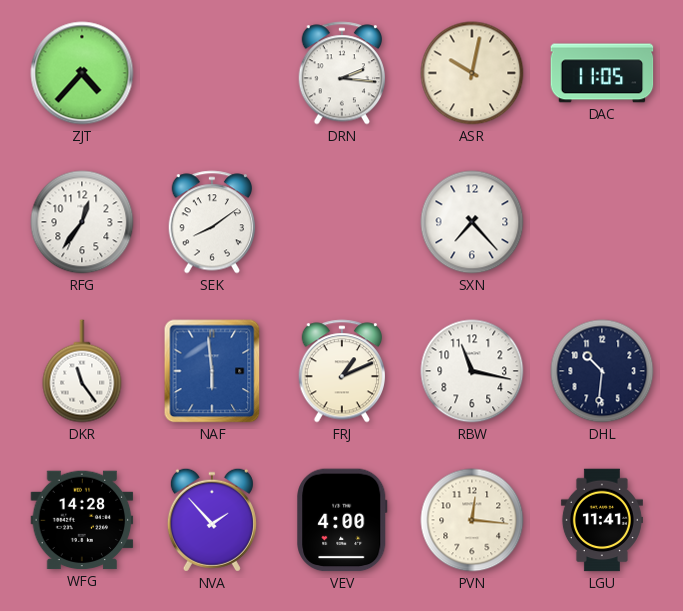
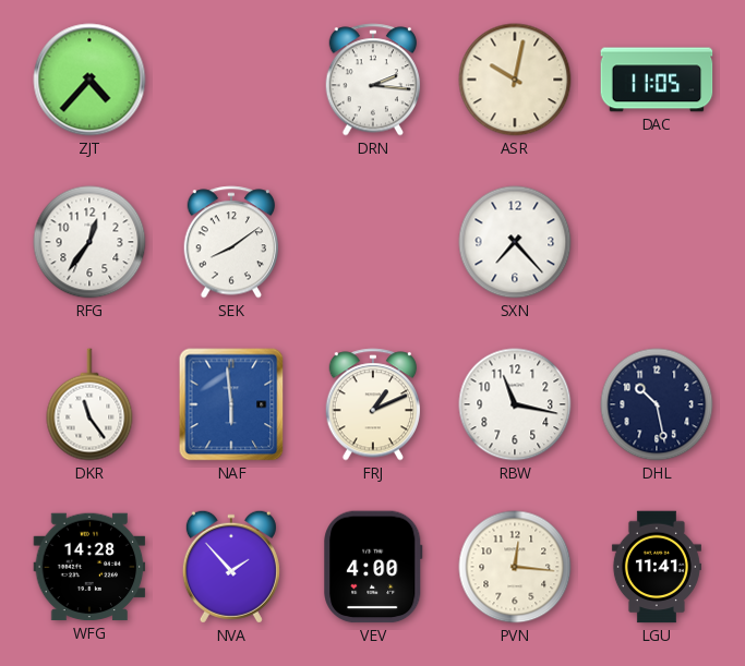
DHL: 10:31 -> 10:28 (657, 404)
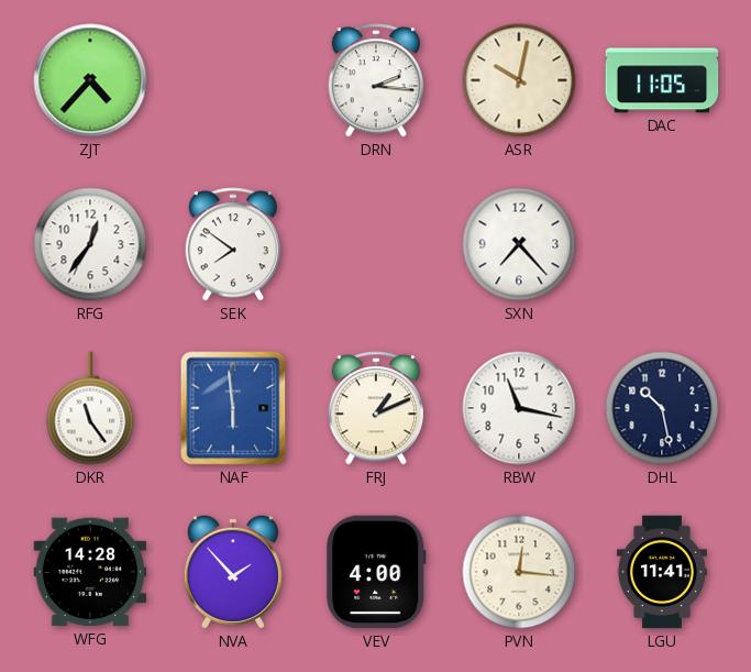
SEK: 8:09 -> 7:51 (233, 244)
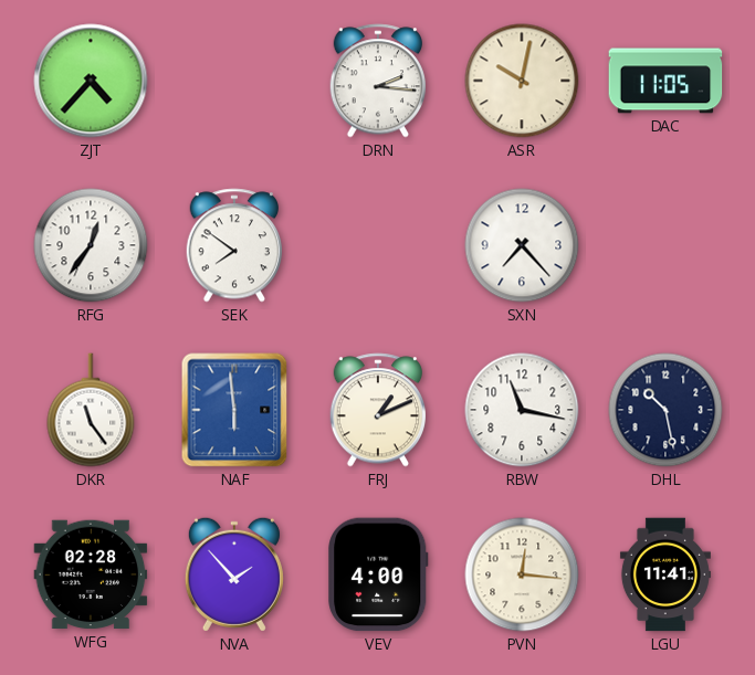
WFG: 14:28 -> 02:28 (91, 574)
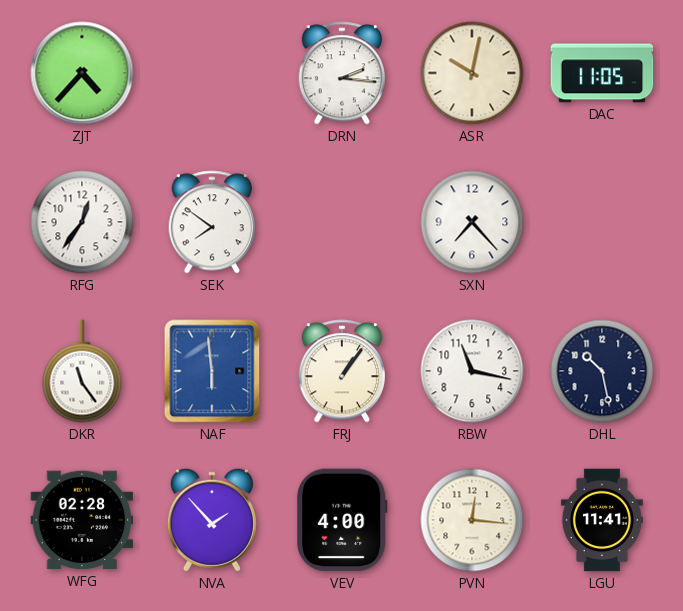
FRJ: 1:11 -> 1:06 (342, 371)
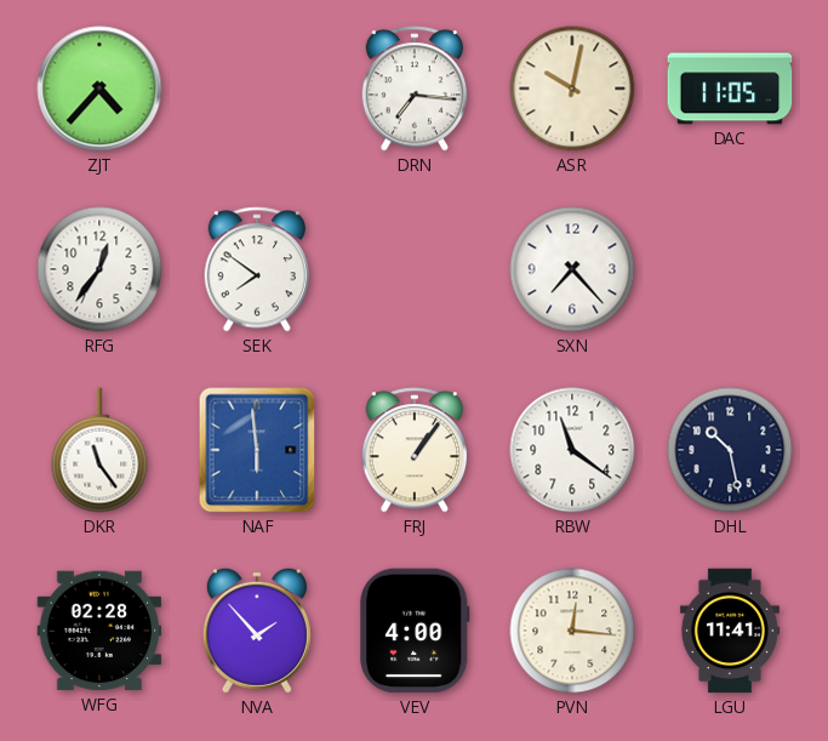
DRN: 2:16 -> 7:16 (415, 89)
RBW: 11:17 -> 11:21 (572, 450)
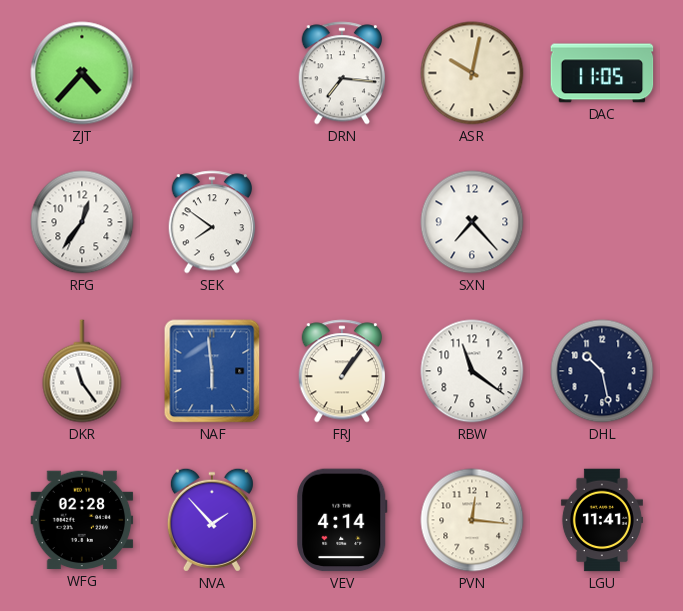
VEV: 4:00 -> 4:14 (342, 520)
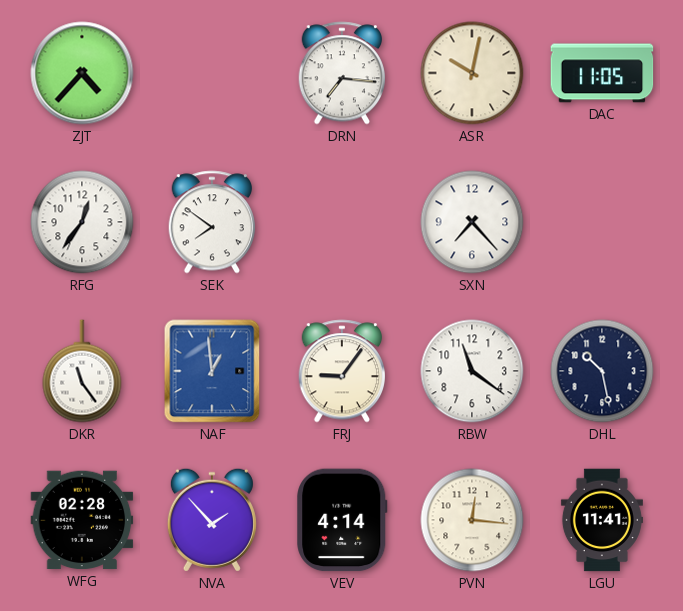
NAF: 5:59 -> 12:59 (212, 371)
FRJ: 1:06 -> 9:06 (342, 371)
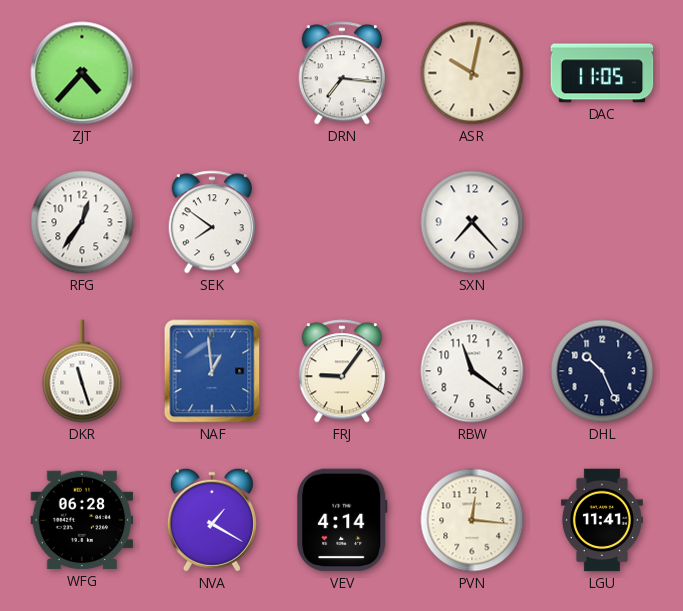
DKR: 11:24 -> 11:27 (82, 371)
DHL: 10:28 -> 10:26 (602, 371)
WFG: 02:28 -> 06:28 (82, 520)
NVA: 1:53 -> 1:20 (212, 520)
